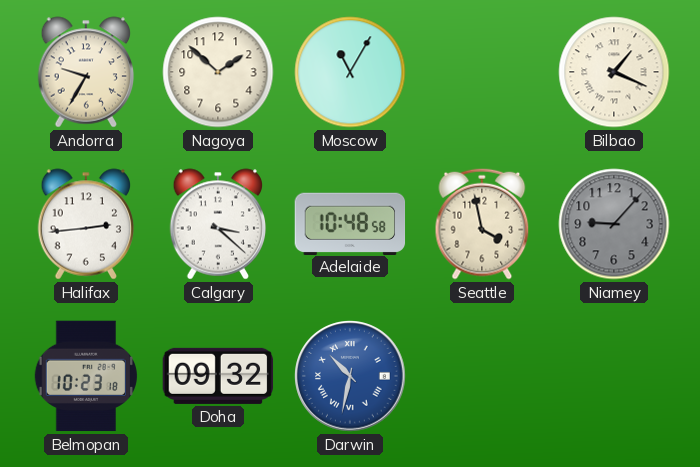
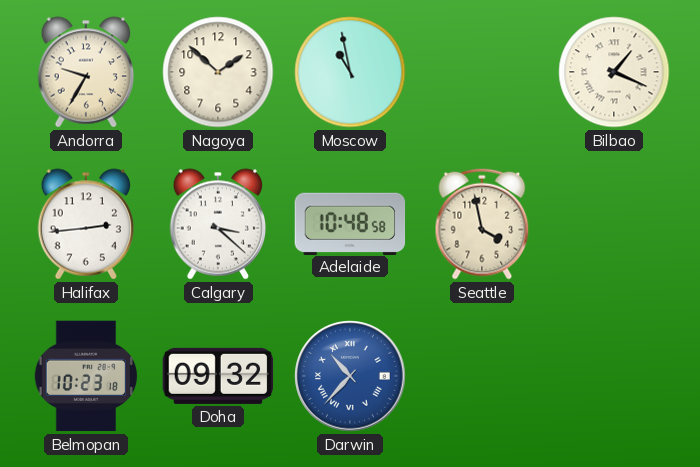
Moscow: 11:05 -> 10:58 (350, 72)
Niamey: 9:07 -> none (614, 224)
Darwin: 10:32 -> 10:37 (350, 376)
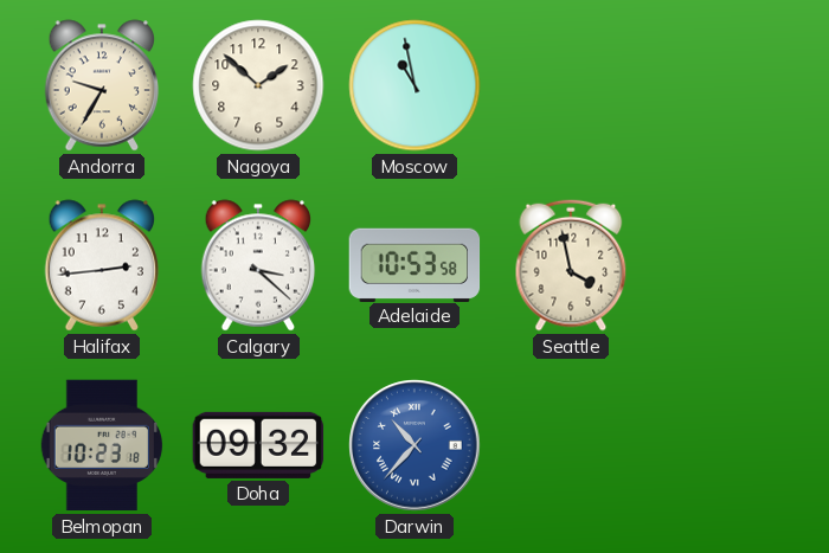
Bilbao: 1:19 -> none (614, 72)
Adelaide: 10:48 -> 10:53 (415, 264)
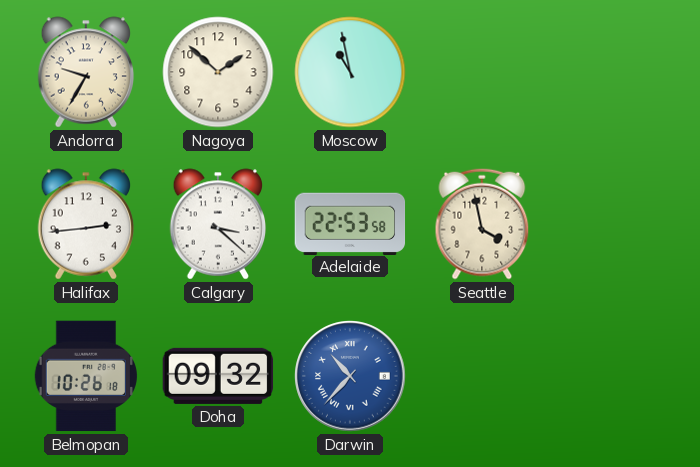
Adelaide: 10:53 -> 22:53 (350, 223)
Belmopan: 10:23 -> 10:26 (86, 376)
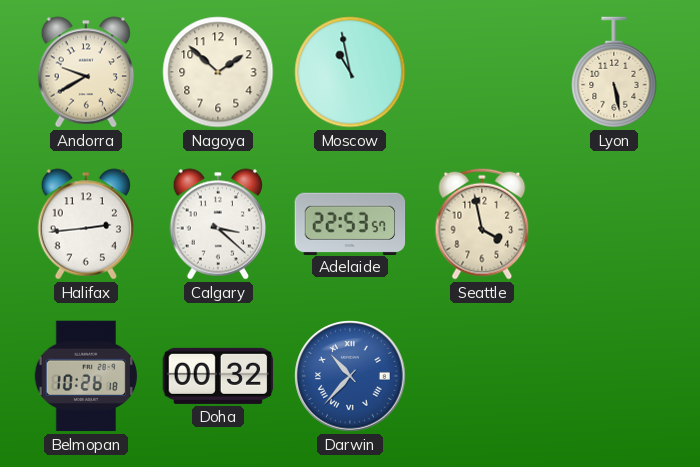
Andorra: 9:35 -> 9:40 (86, 72)
Lyon: none -> 5:28 (614, 72)
Adelaide: 22:53:58 -> 22:53:57 (350, 223)
Doha: 09:32 -> 00:32 (218, 376)
